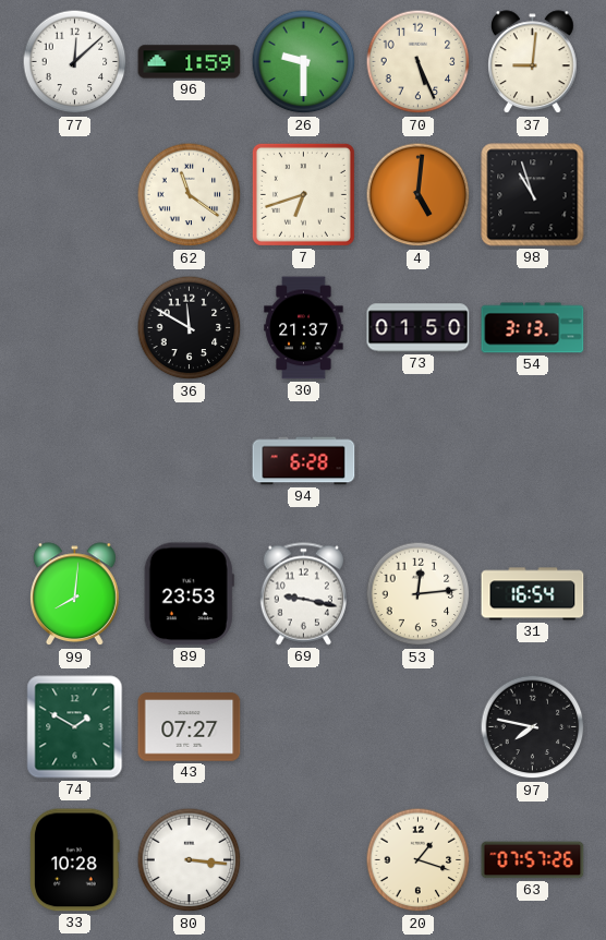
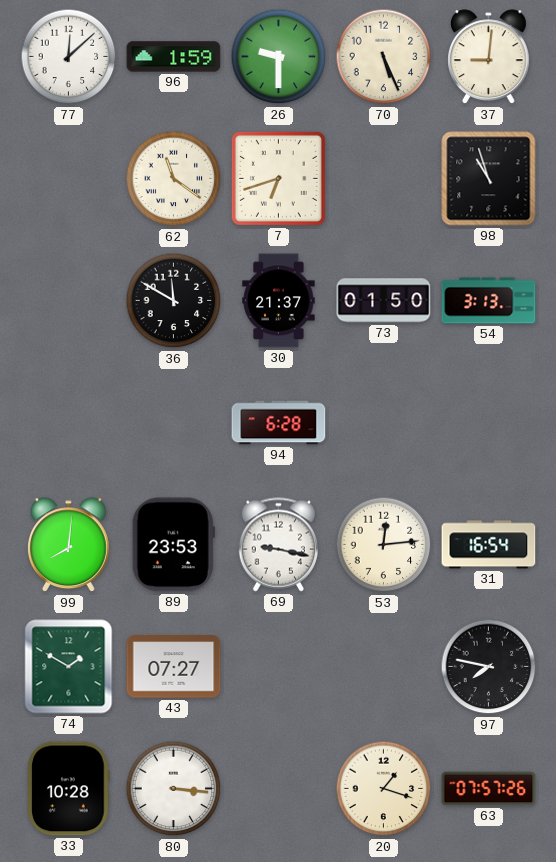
4: 5:01 -> none (419, 195)
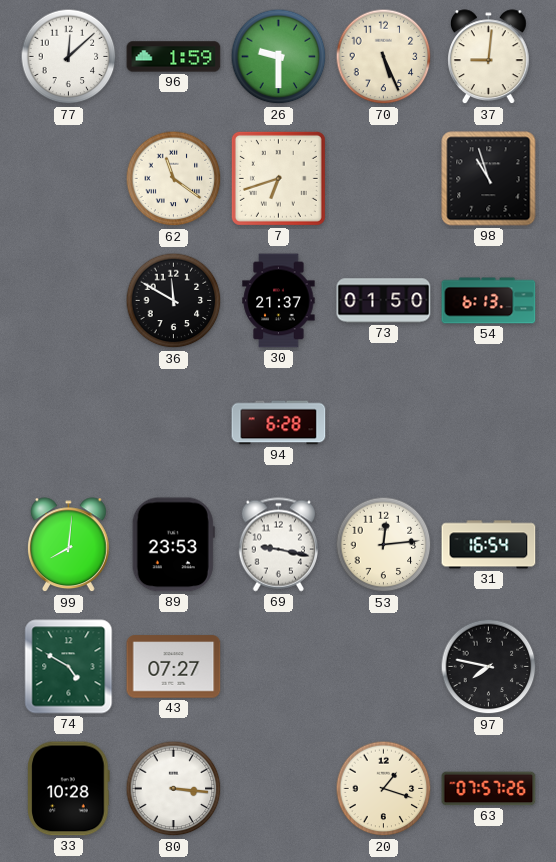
54: 3:13 -> 6:13 (489, 301)
74: 1:50 -> 4:50 (69, 667)
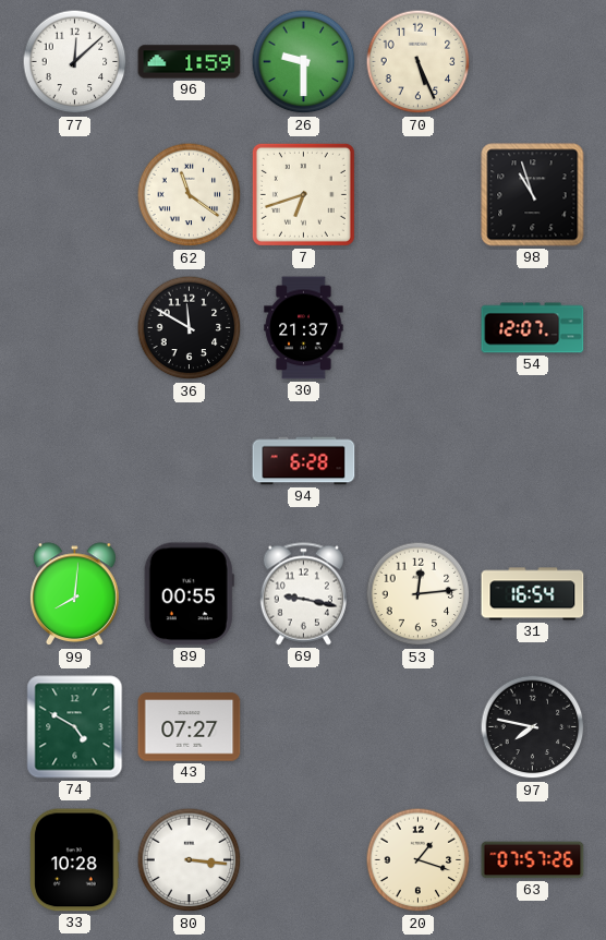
37: 9:01 -> none (489, 57)
73: 01:50 -> none (384, 301)
54: 6:13 -> 12:07 (533, 328)
89: 23:53 -> 00:55 (189, 594)
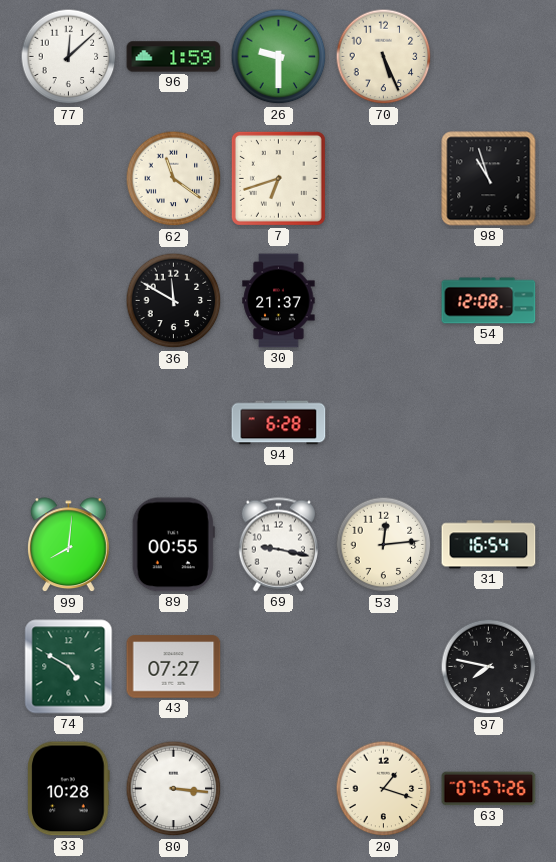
54: 12:07 -> 12:08 (489, 301)
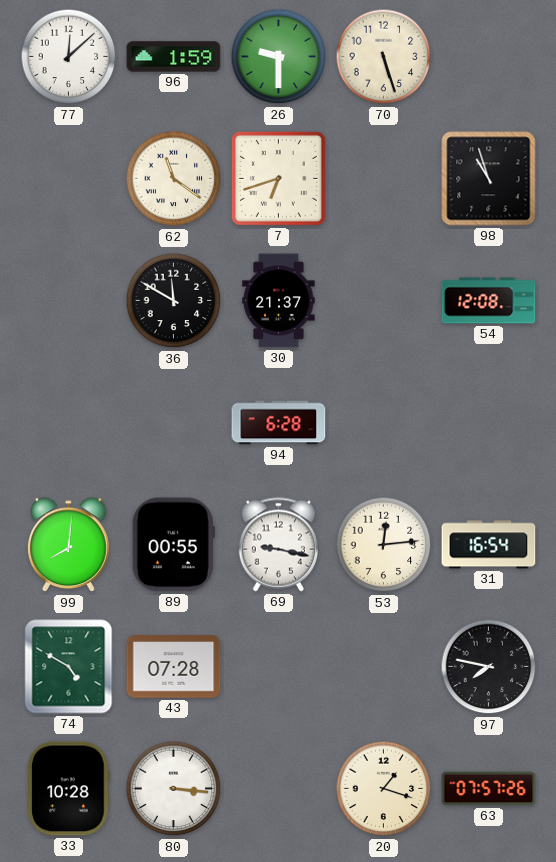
70: 5:26 -> 5:27 (384, 57)
43: 07:27 -> 07:28 (174, 667)
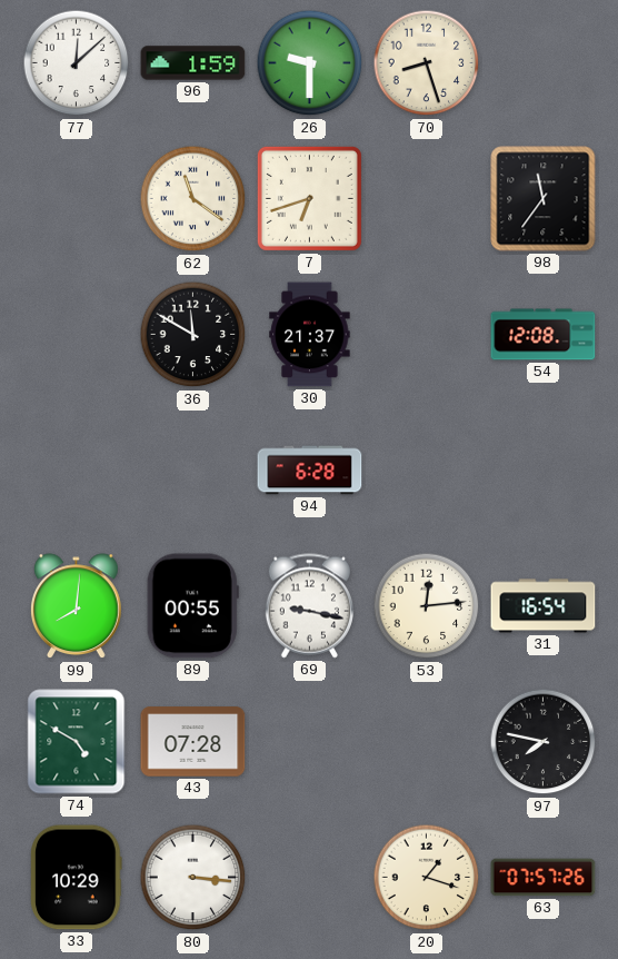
70: 5:27 -> 8:27 (427, 63)
98: 10:57 -> 11:36 (544, 199)
33: 10:28 -> 10:29 (77, 878)
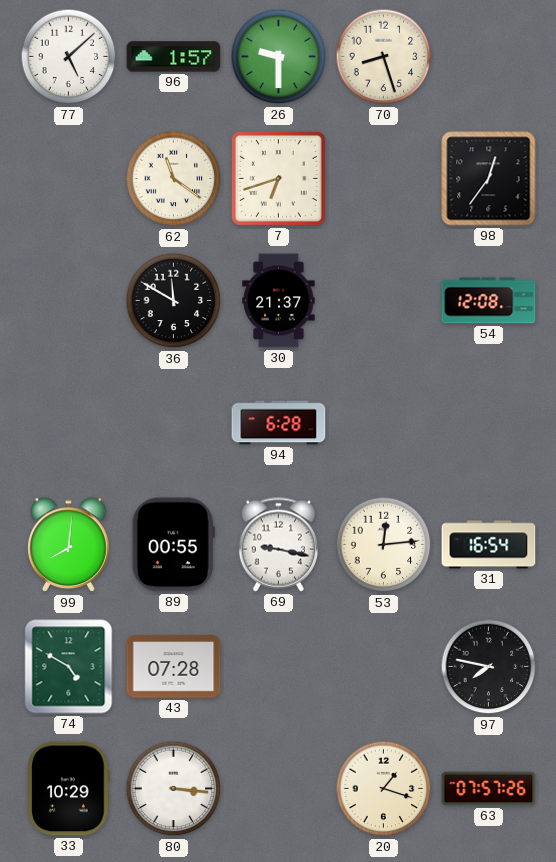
77: 12:08 -> 5:08 (69, 57)
96: 1:59 -> 1:57 (174, 57)
98: 11:36 -> 12:36 (489, 179)
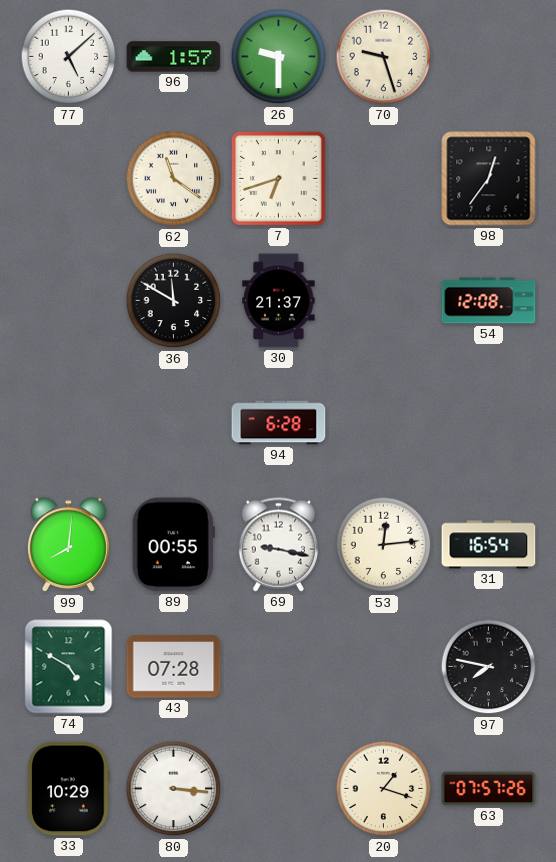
70: 8:27 -> 9:27 (384, 57)
